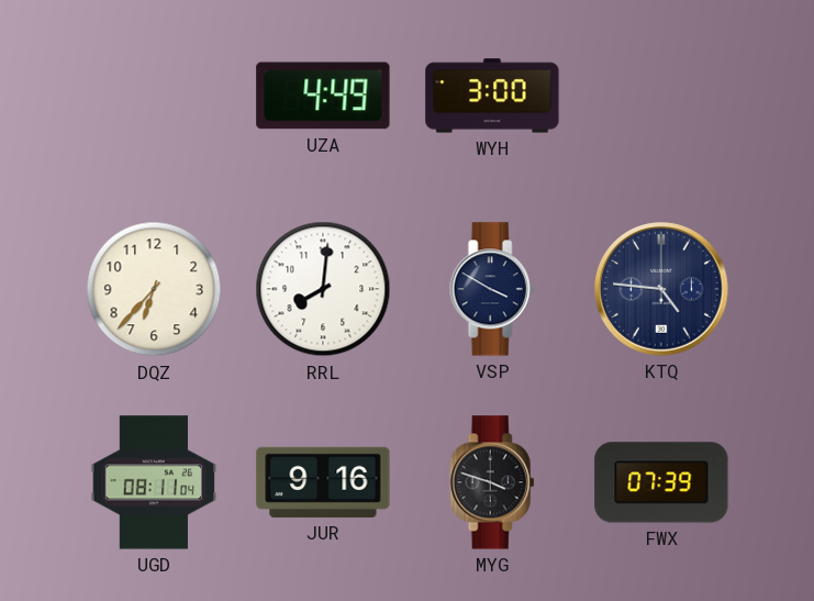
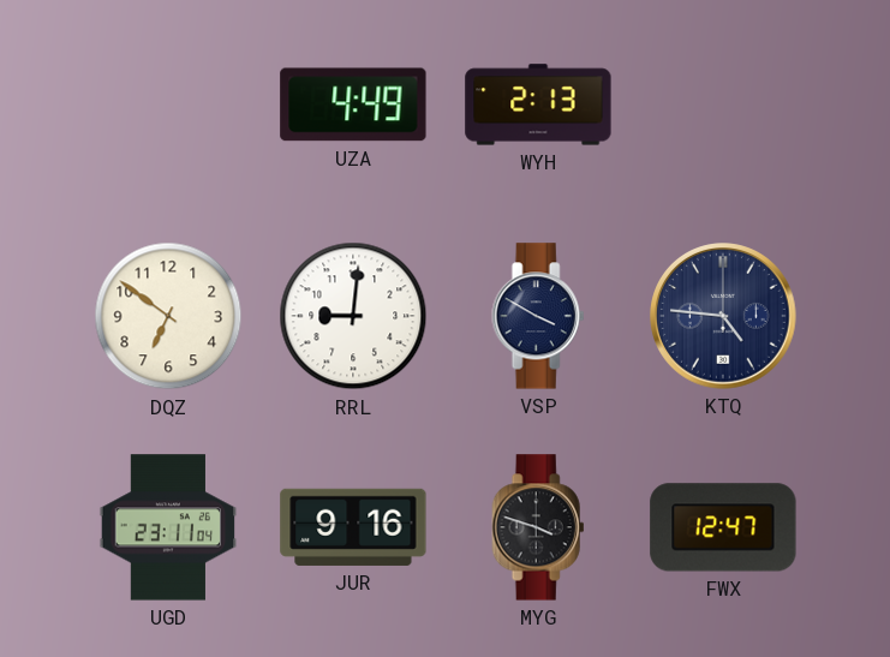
WYH: 3:00 -> 2:13 (538, 104)
DQZ: 6:37 -> 6:51 (168, 316)
RRL: 8:01 -> 9:01 (353, 316)
UGD: 08:11 -> 23:11 (168, 527)
FWX: 07:39 -> 12:47 (723, 527)
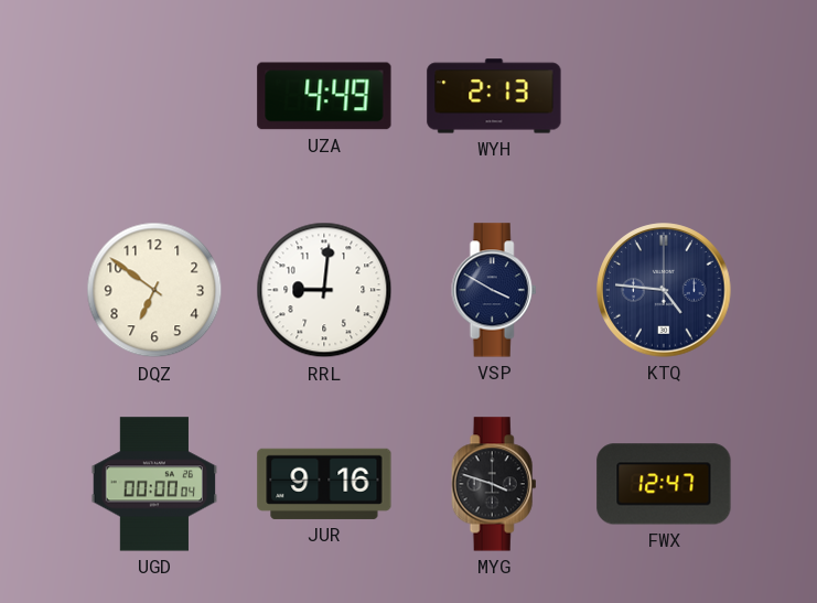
UGD: 23:11 -> 00:00 (154, 484)
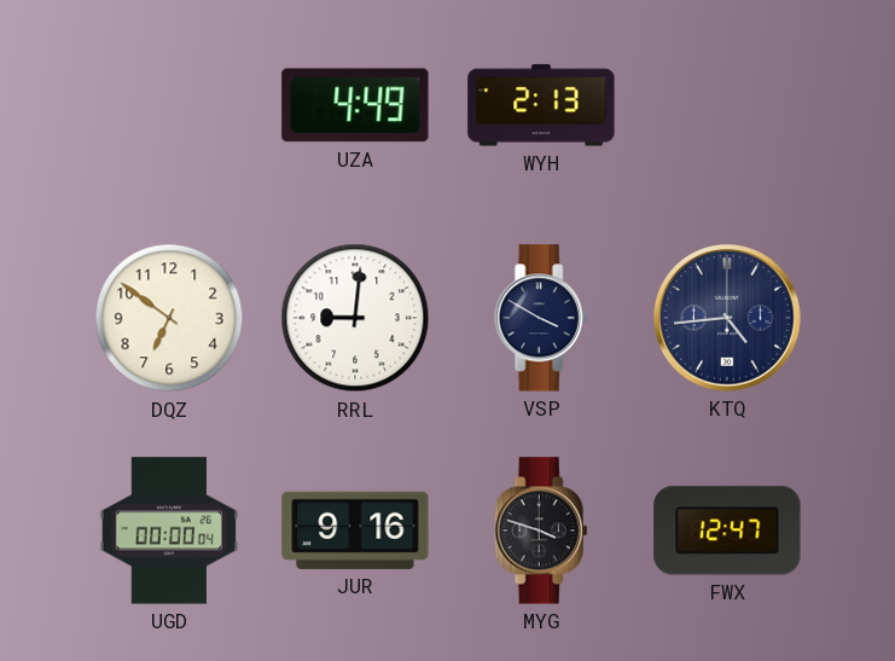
KTQ: 4:46 -> 4:44 (727, 318)
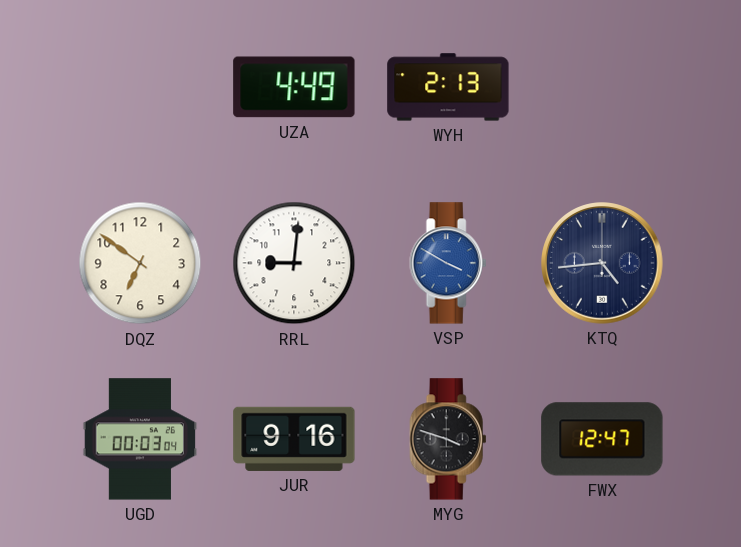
VSP dial: navy -> blue (448, 263)
UGD: 00:00 -> 00:03 (140, 439)
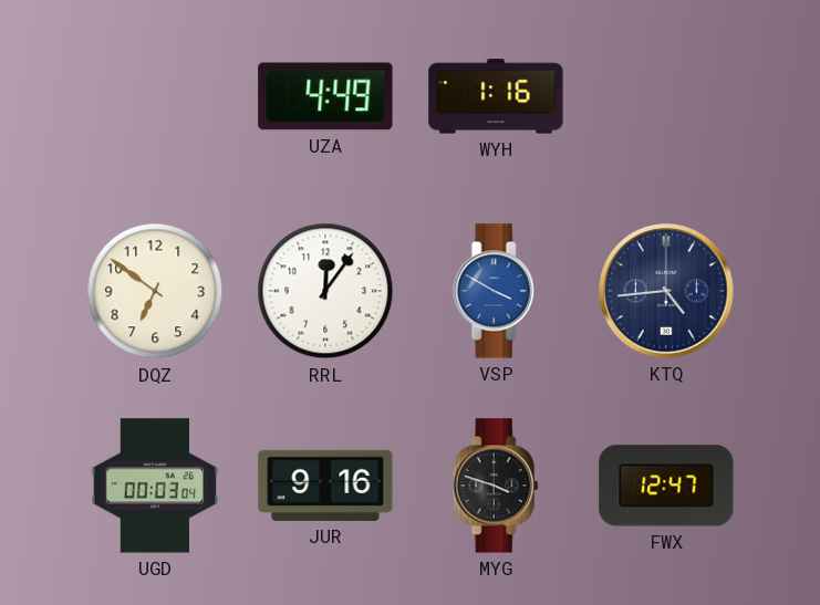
WYH: 2:13 -> 1:16 (496, 96)
RRL: 9:01 -> 12:06 (325, 291)
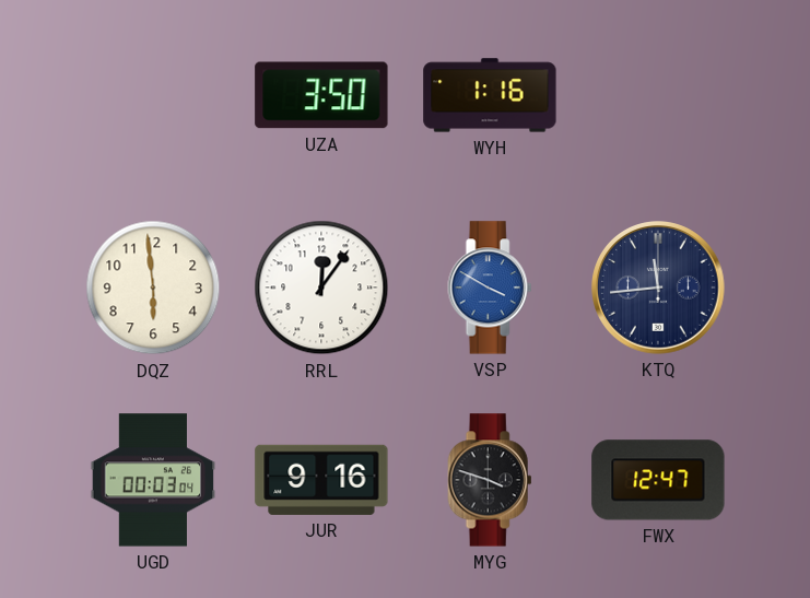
UZA: 4:49 -> 3:50 (321, 95)
DQZ: 6:51 -> 5:59 (153, 288)
KTQ: 4:44 -> 11:44 (658, 288)
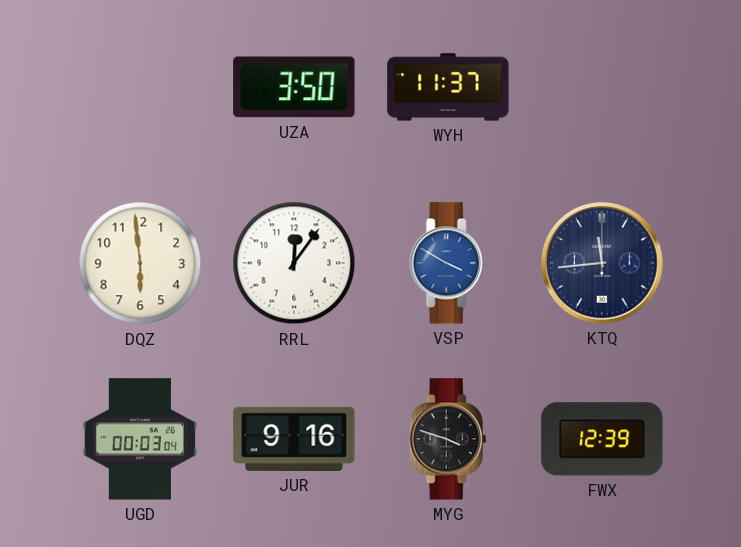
WYH: 1:16 -> 11:37 (448, 87)
FWX: 12:47 -> 12:39 (602, 439)
